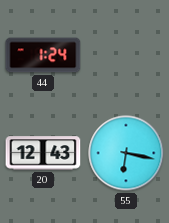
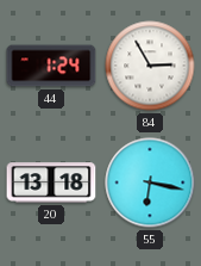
84: none -> 2:55 (150, 66)
20: 12:43 -> 13:18 (51, 183)
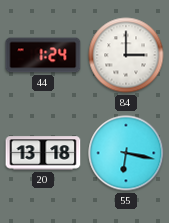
84: 2:55 -> 3:00 (126, 55)
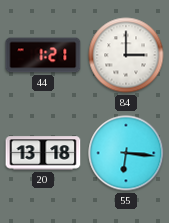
44: 1:24 -> 1:21 (43, 55)
55: 6:17 -> 6:16 (126, 153)
